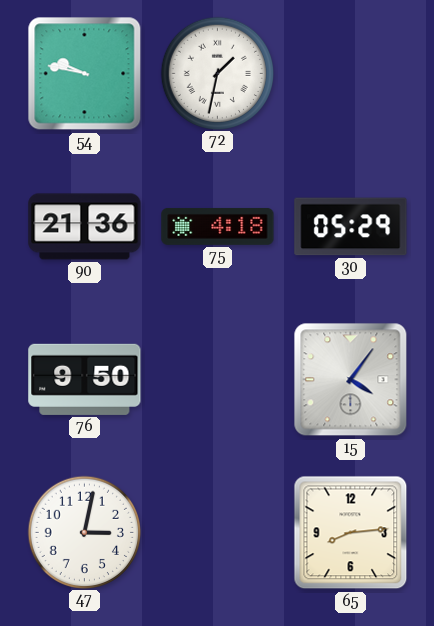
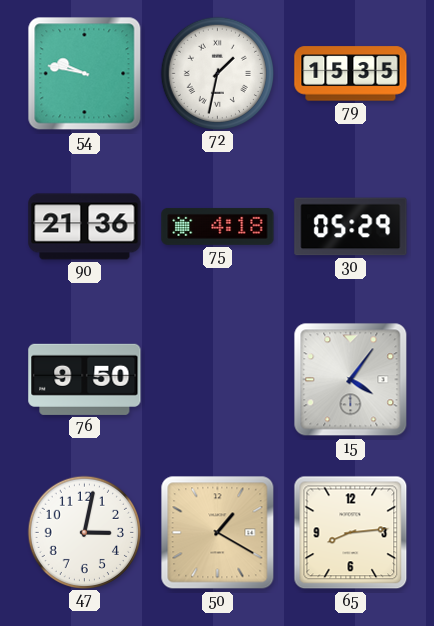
79: none -> 15:35 (351, 74)
50: none -> 1:20 (218, 533)
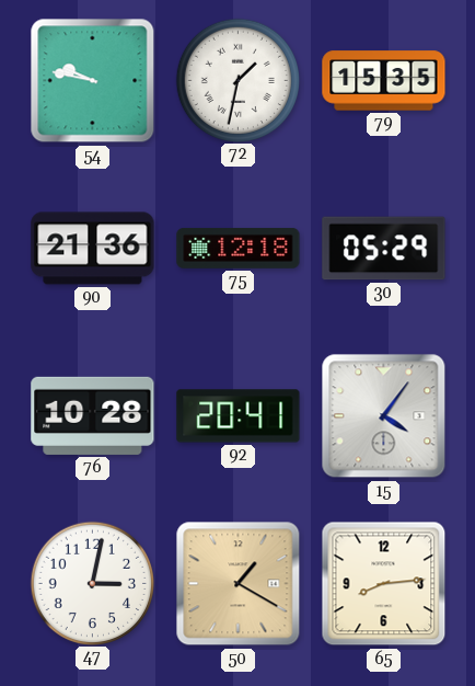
75: 4:18 -> 12:18 (239, 248)
76: 9:50 -> 10:28 (93, 415)
92: none -> 20:41 (239, 416)
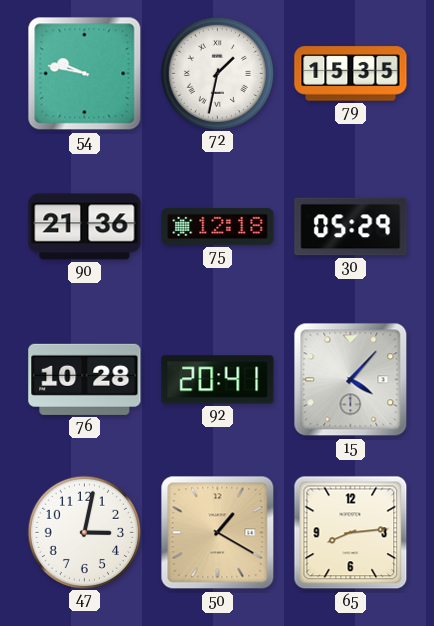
15: 4:06 -> 4:07 (351, 380)
